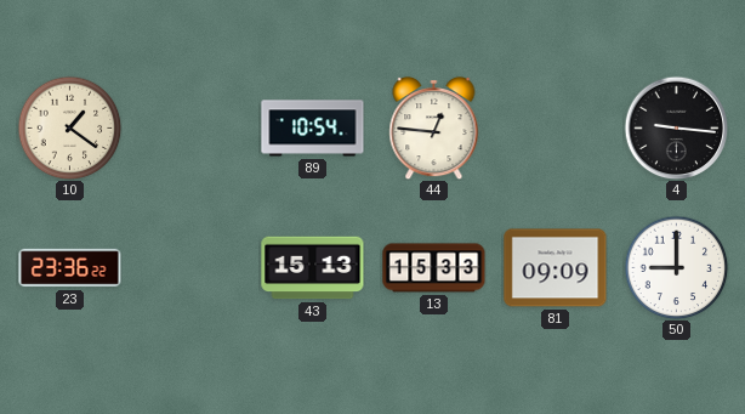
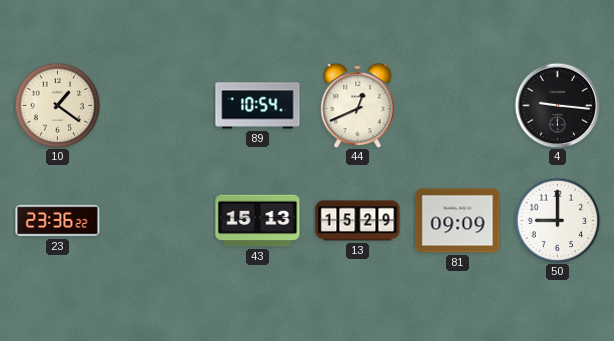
44: 12:46 -> 12:41 (358, 105)
13: 15:33 -> 15:29 (358, 221)
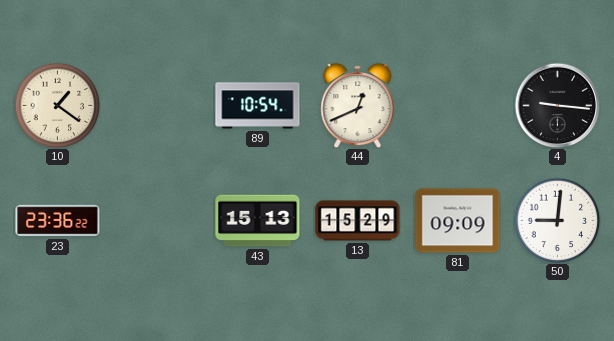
50: 9:00 -> 9:01 (557, 220)
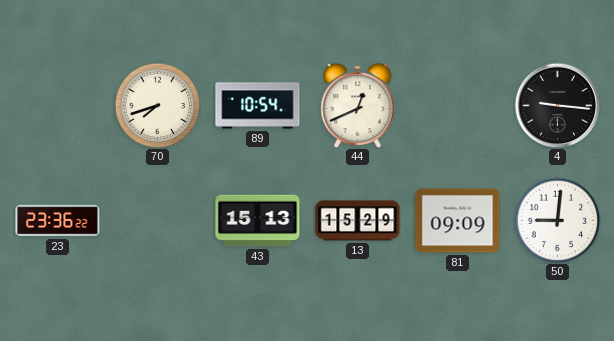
10: 1:21 -> none (57, 105)
70: none -> 7:42 (157, 105)
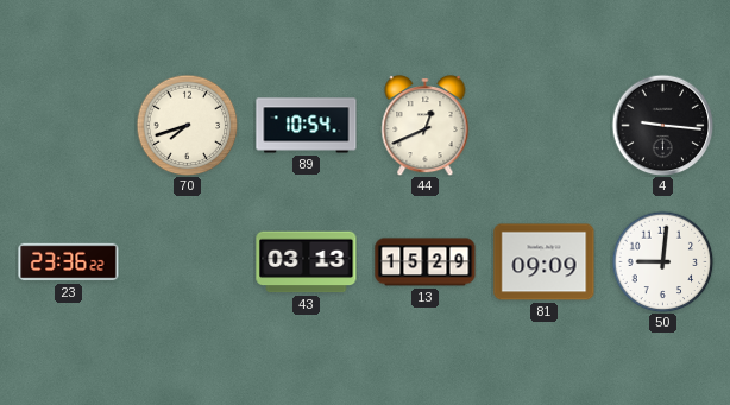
43: 15:13 -> 03:13 (307, 262)
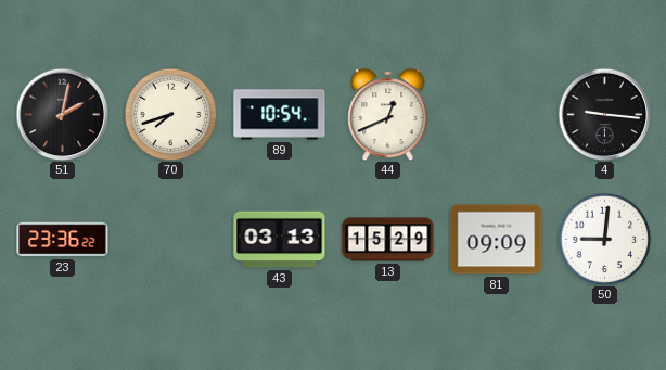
51: none -> 2:02 (62, 114)
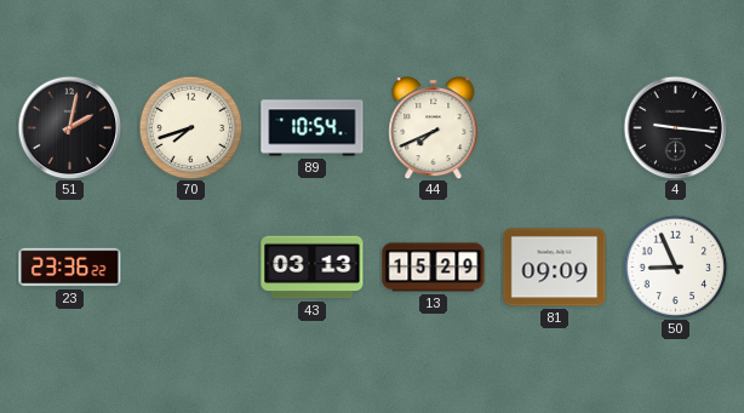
44: 12:41 -> 7:41 (434, 127)
50: 9:01 -> 8:56 (675, 266)
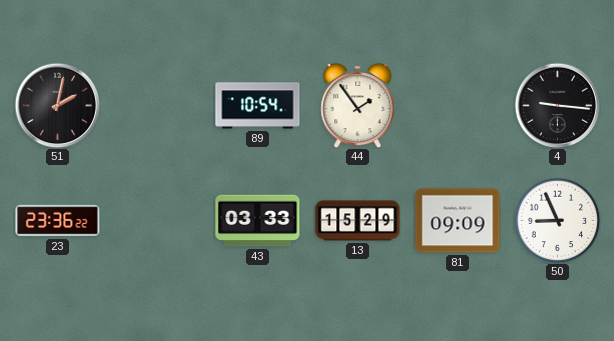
70: 7:42 -> none (190, 127)
44: 7:41 -> 1:54 (358, 105)
43: 03:13 -> 03:33 (258, 221)
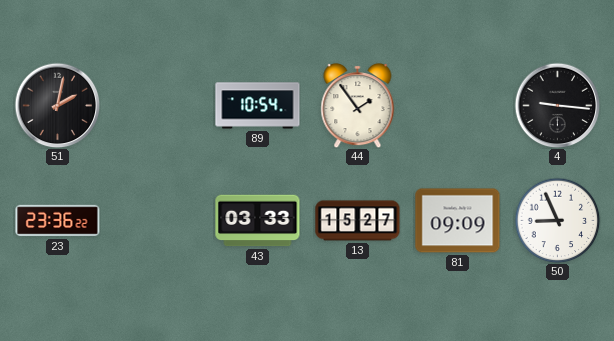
13: 15:29 -> 15:27 (358, 221)
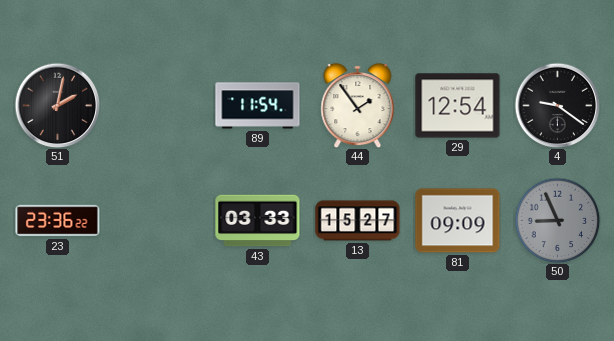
89: 10:54 -> 11:54 (258, 106)
29: none -> 12:54 (458, 106)
4: 9:16 -> 9:21 (557, 105)
50 dial: white -> grey (557, 220)
